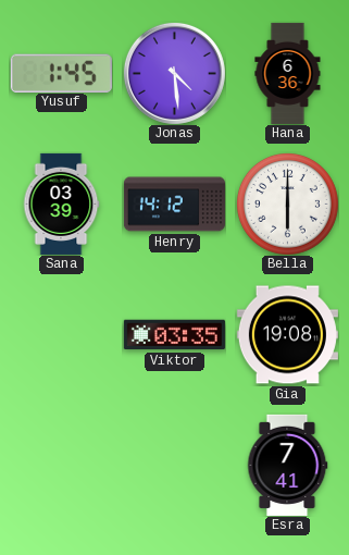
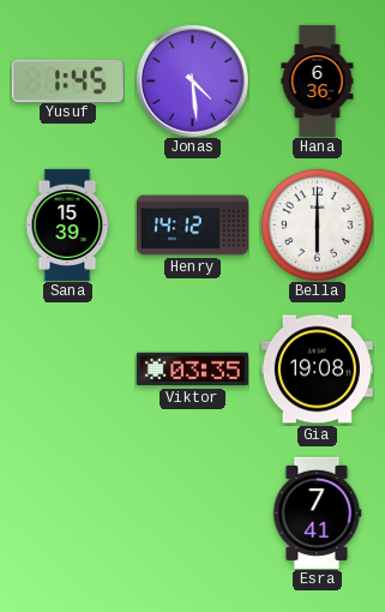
Sana: 03:39 -> 15:39 (67, 224)
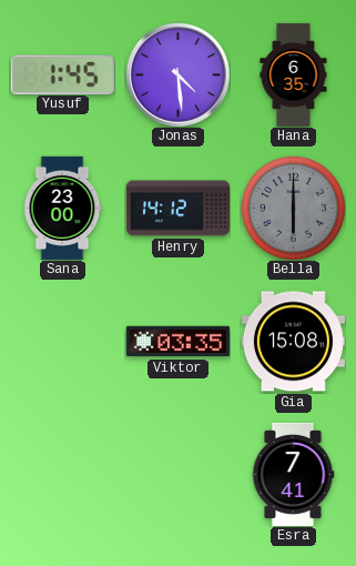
Hana: 6:36 -> 6:35 (294, 74)
Sana: 15:39 -> 23:00 (62, 208)
Bella dial: white -> grey (293, 208)
Gia: 19:08 -> 15:08 (293, 342)
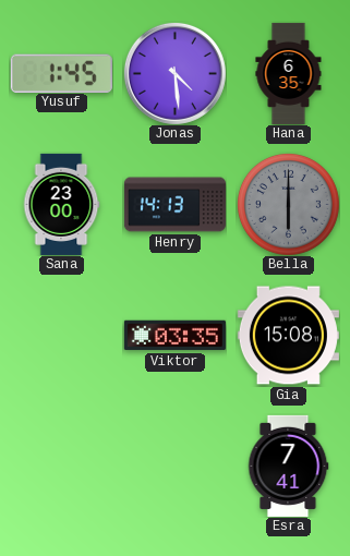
Henry: 14:12 -> 14:13 (174, 205)
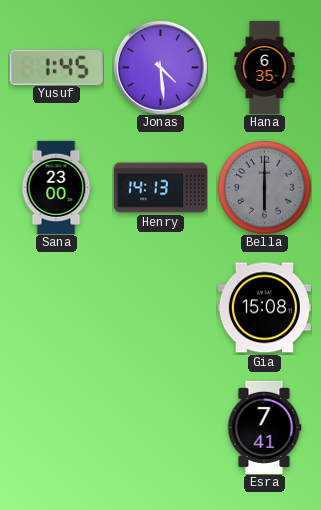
Viktor: 03:35 -> none (174, 336)
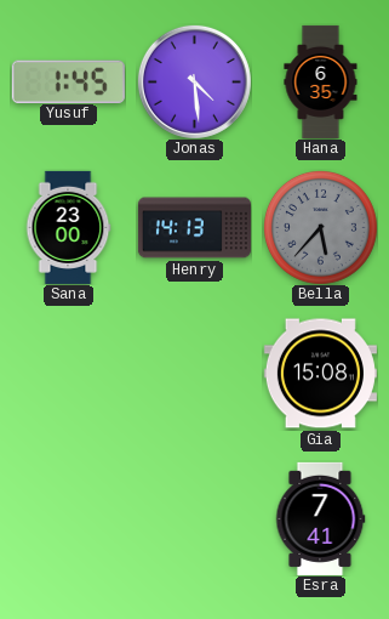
Bella: 6:00 -> 5:37 (320, 227)
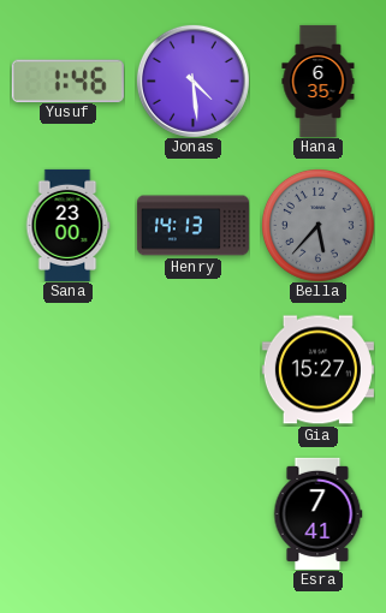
Yusuf: 1:45 -> 1:46 (67, 81)
Gia: 15:08 -> 15:27 (317, 370)
